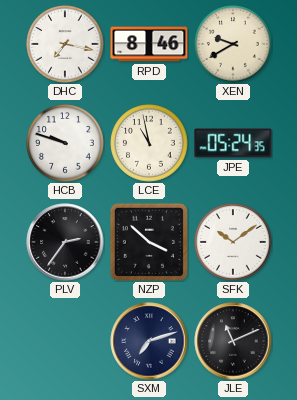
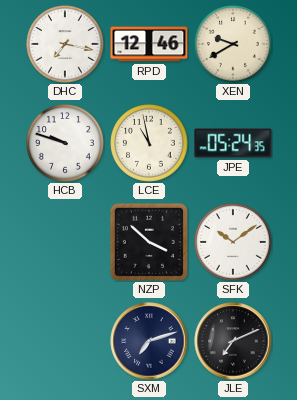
RPD: 8:46 -> 12:46 (149, 44)
PLV: 2:36 -> none (65, 242)
JLE: 11:11 -> 7:11 (233, 341)
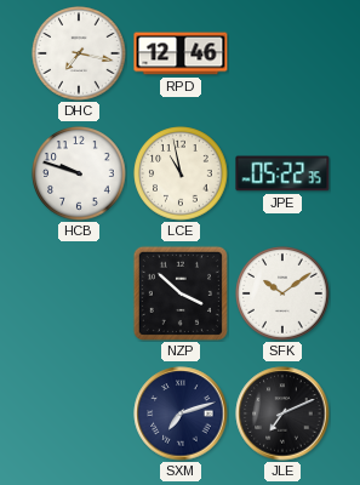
XEN: 9:40 -> none (233, 44)
JPE: 05:24 -> 05:22 (282, 173)
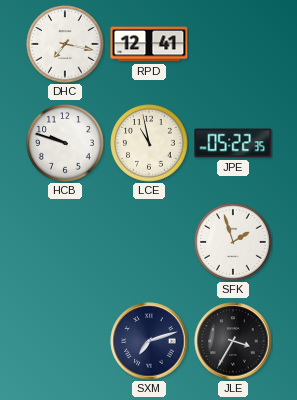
RPD: 12:46 -> 12:41 (149, 44)
NZP: 3:52 -> none (181, 293)
SFK: 10:09 -> 1:57 (233, 242)
JLE: 7:11 -> 3:35 (233, 341)
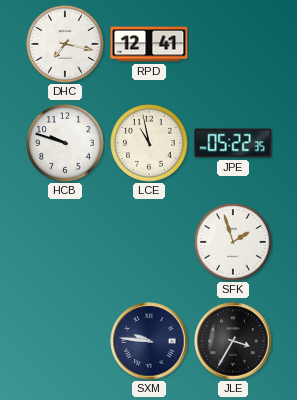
SXM: 7:12 -> 9:46 (149, 341)
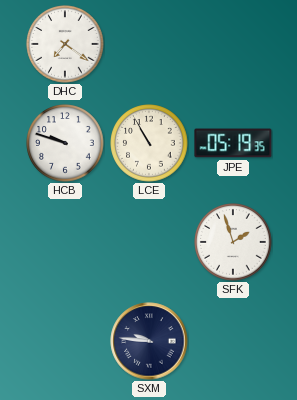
DHC: 7:17 -> 7:21 (65, 44)
RPD: 12:41 -> none (149, 44)
LCE: 10:58 -> 10:55 (149, 143)
JPE: 05:22 -> 05:19 (233, 143)
JLE: 3:35 -> none (233, 341)
